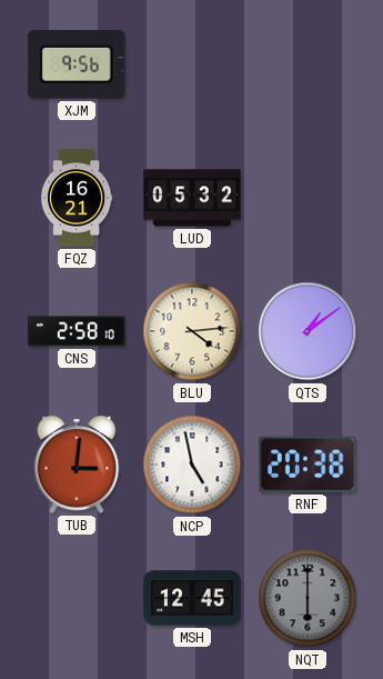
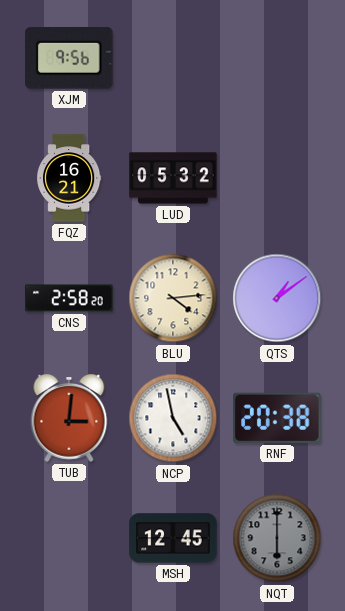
CNS: 2:58:10 -> 2:58:20 (69, 298)
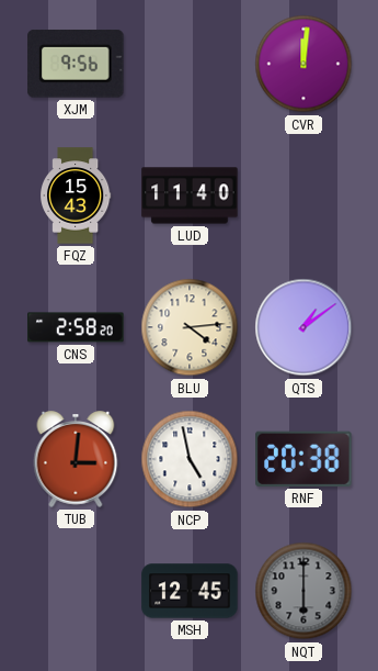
CVR: none -> 12:01 (303, 64)
FQZ: 16:21 -> 15:43 (77, 195)
LUD: 05:32 -> 11:40 (190, 195)
